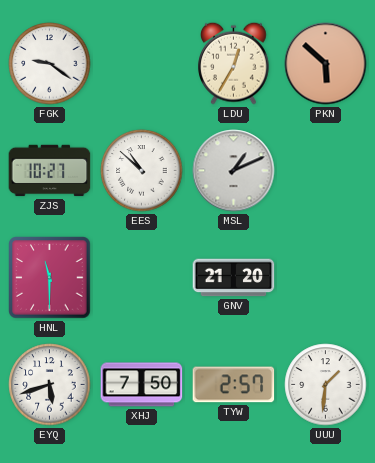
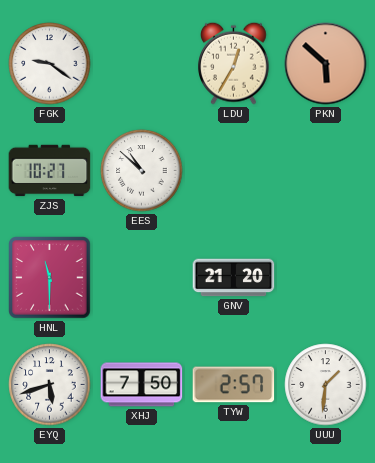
MSL: 1:11 -> none (234, 171)
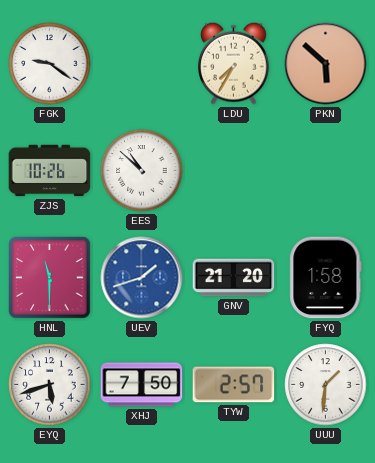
LDU: 12:35 -> 7:35 (234, 63)
ZJS: 10:27 -> 10:26 (50, 171)
UEV: none -> 1:42 (142, 278)
FYQ: none -> 1:58 (326, 278)
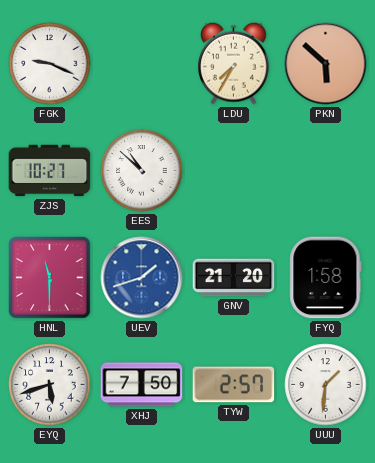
FGK: 9:21 -> 9:19 (50, 64)
ZJS: 10:26 -> 10:27 (50, 171)
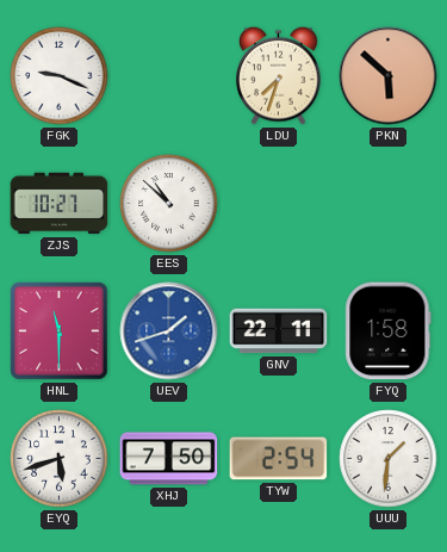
LDU: 7:35 -> 7:33 (279, 75)
GNV: 21:20 -> 22:11 (279, 331)
TYW: 2:57 -> 2:54 (279, 459)
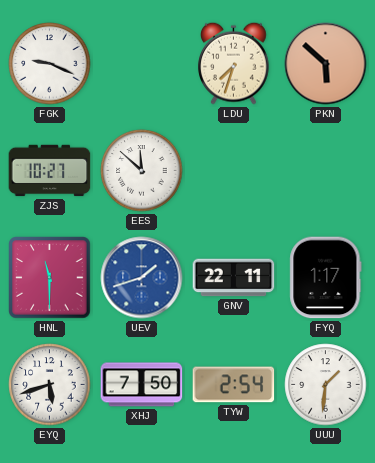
EES: 10:52 -> 11:52 (142, 171)
FYQ: 1:58 -> 1:17 (326, 278)
